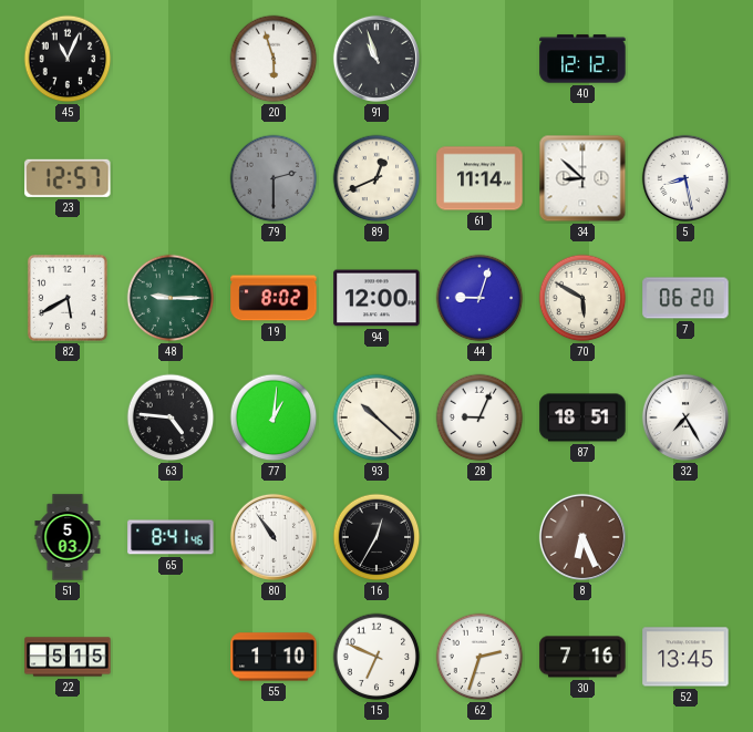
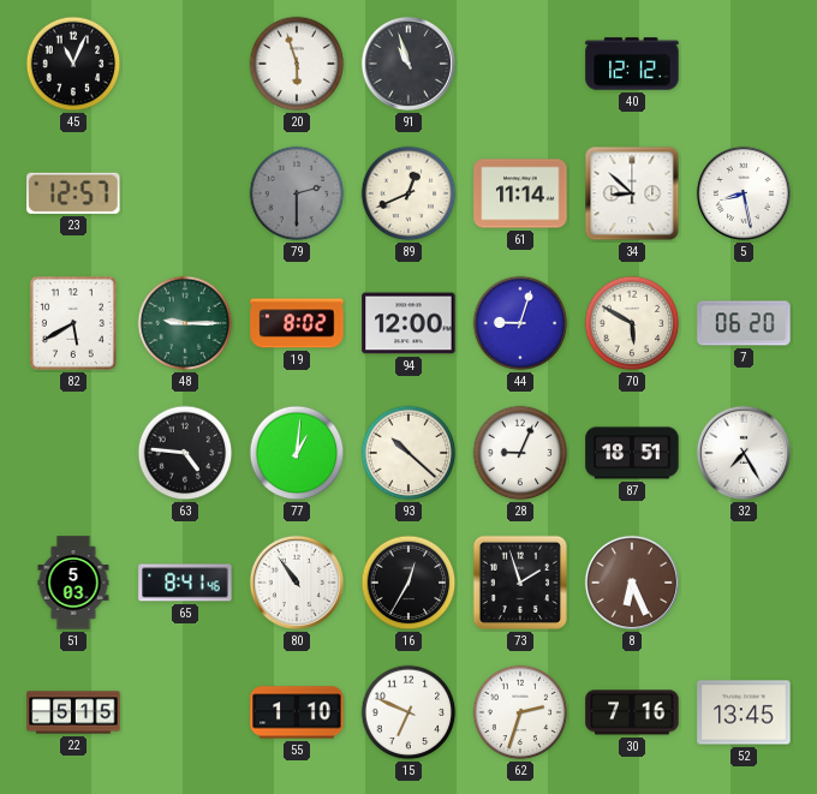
73: none -> 1:57 (520, 583)
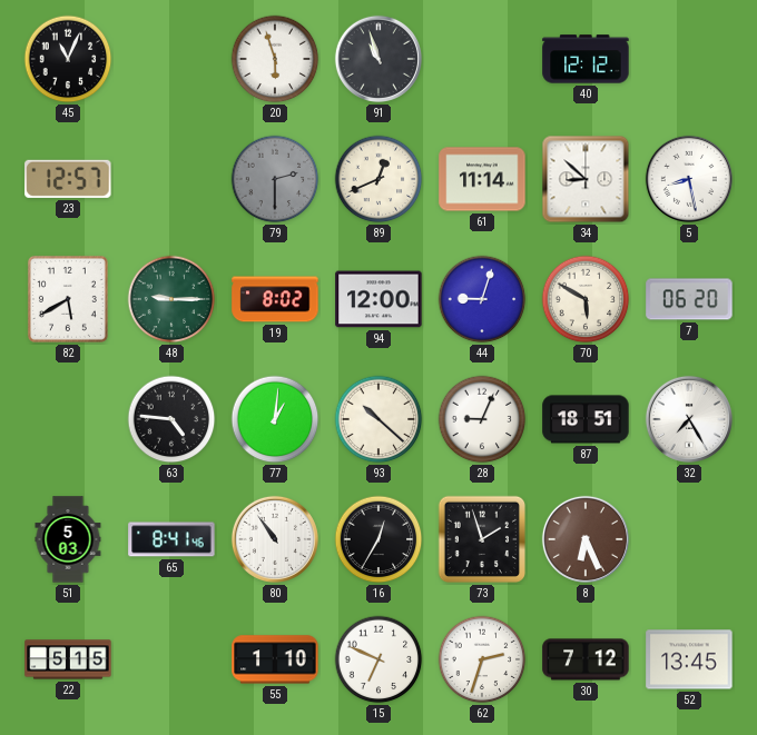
30: 7:16 -> 7:12 (586, 659)
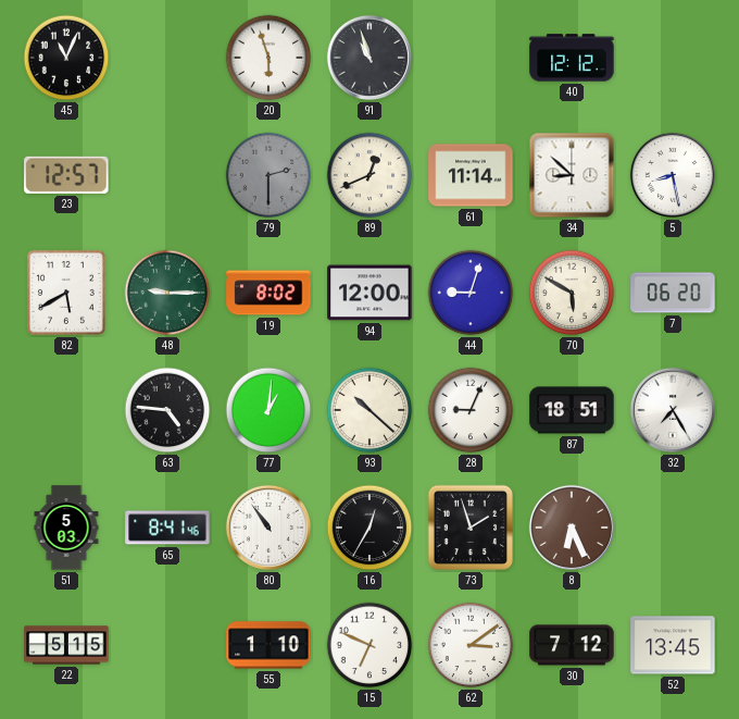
62: 2:33 -> 3:09 (471, 645)
